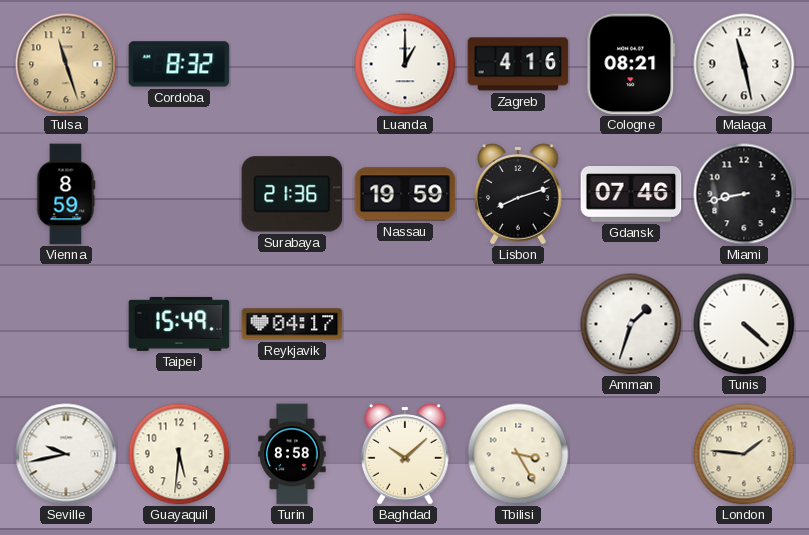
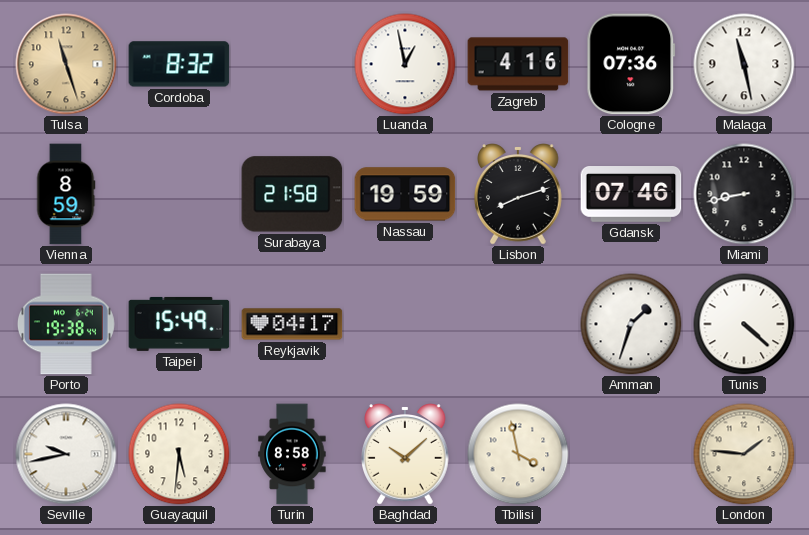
Luanda: 1:00 -> 12:58 (405, 64)
Cologne: 08:21 -> 07:36 (631, 64)
Surabaya: 21:36 -> 21:58 (292, 194)
Porto: none -> 19:38 (66, 324)
Tbilisi: 3:25 -> 3:58 (518, 454)
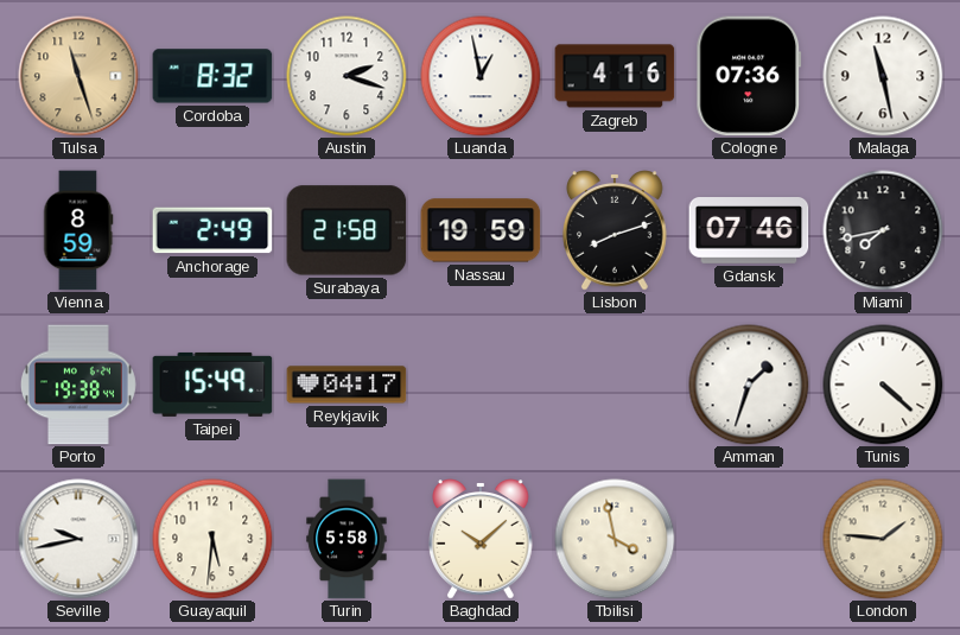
Austin: none -> 2:18 (347, 76)
Anchorage: none -> 2:49 (212, 230)
Miami: 8:43 -> 7:43 (883, 230)
Turin: 8:58 -> 5:58 (347, 539)
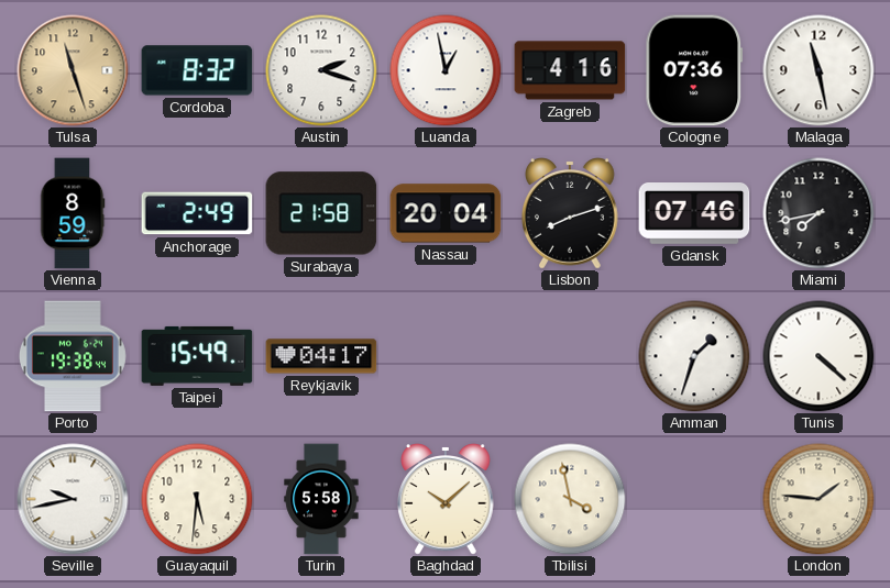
Nassau: 19:59 -> 20:04 (446, 213)
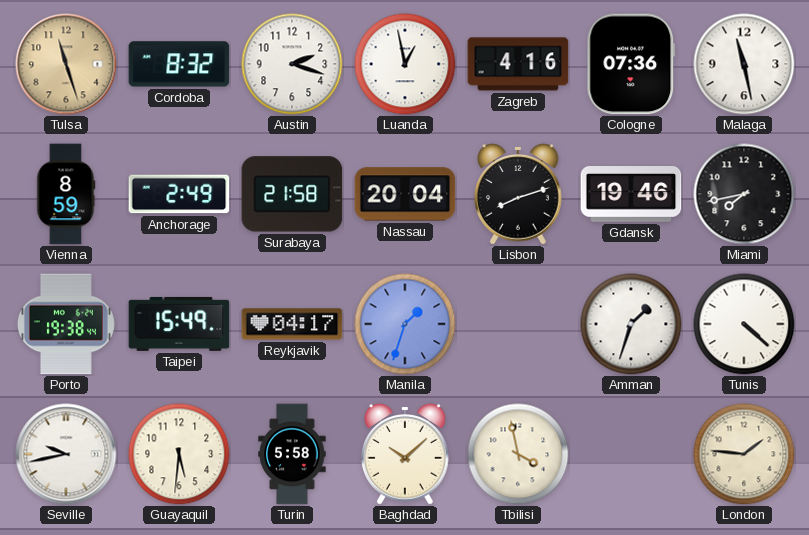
Gdansk: 07:46 -> 19:46 (631, 195)
Manila: none -> 1:33 (405, 324)
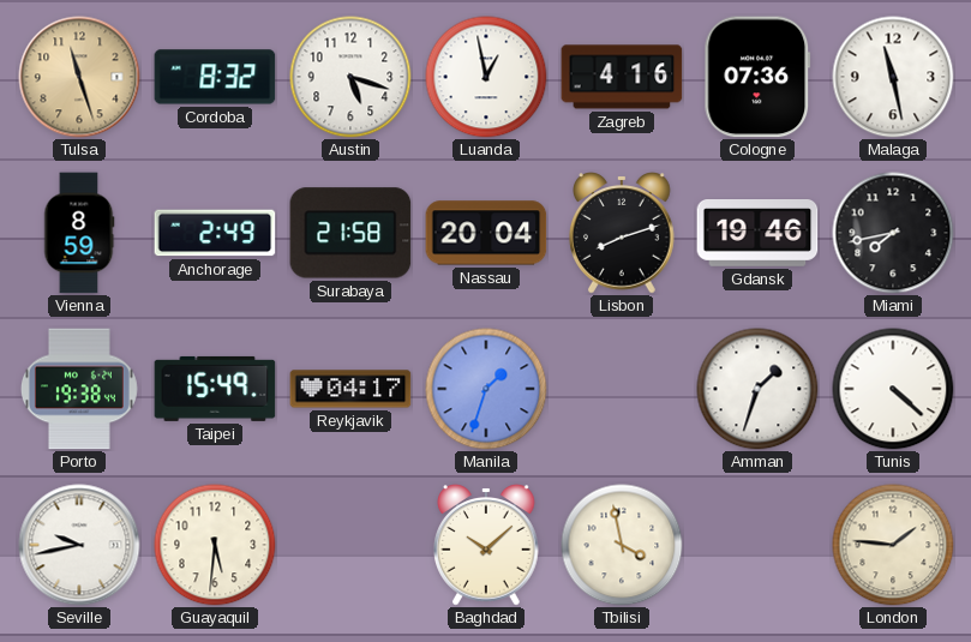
Austin: 2:18 -> 5:18 (350, 77)
Turin: 5:58 -> none (292, 454)
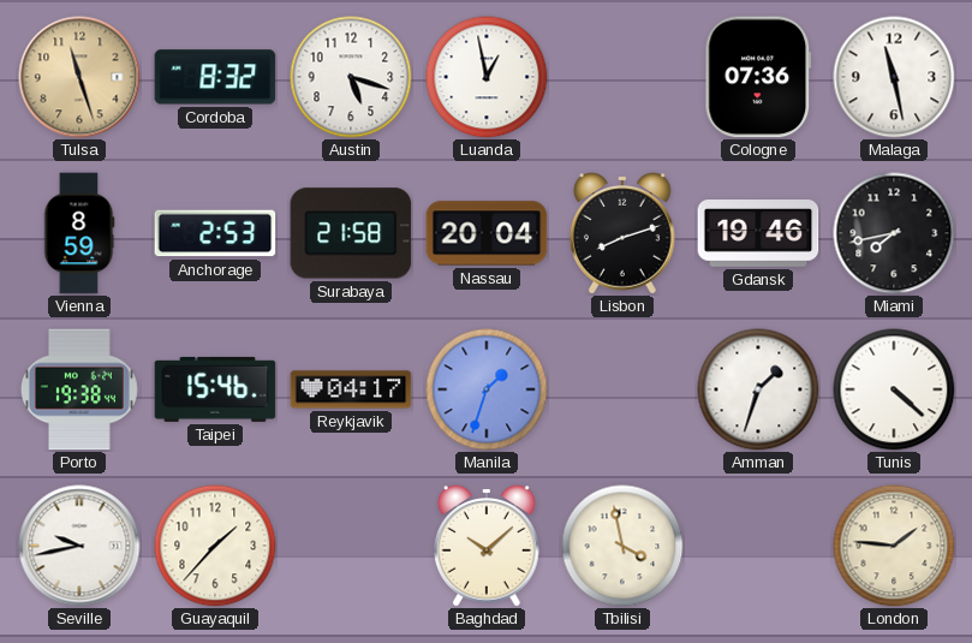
Zagreb: 4:16 -> none (622, 77)
Anchorage: 2:49 -> 2:53 (215, 233)
Taipei: 15:49 -> 15:46 (215, 389)
Guayaquil: 5:31 -> 1:37 (215, 546)
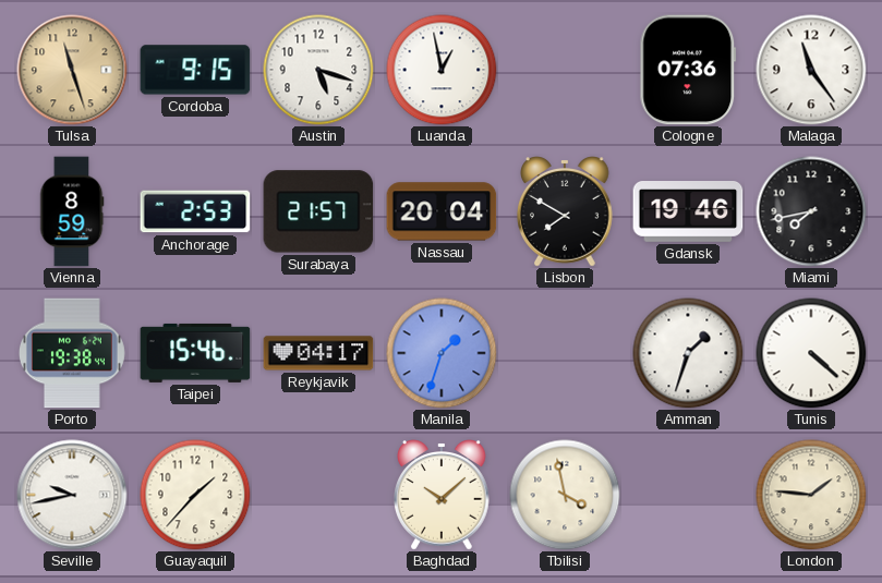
Cordoba: 8:32 -> 9:15 (195, 70)
Malaga: 11:28 -> 11:24 (811, 70)
Surabaya: 21:58 -> 21:57 (318, 211)
Lisbon: 8:12 -> 7:50 (566, 211)
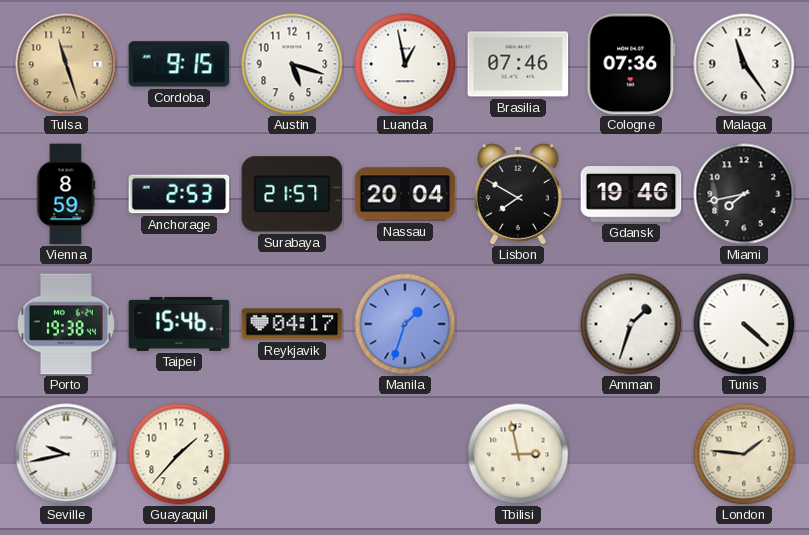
Brasilia: none -> 07:46 (518, 64)
Baghdad: 10:08 -> none (443, 495)
Tbilisi: 3:58 -> 2:58 (518, 454)
